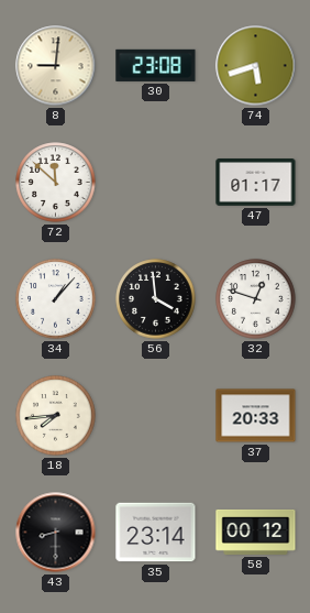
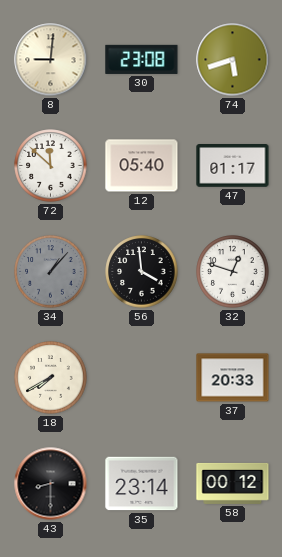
12: none -> 05:40 (142, 166)
34 dial: white -> grey (51, 272)
18: 7:44 -> 7:40 (51, 378)
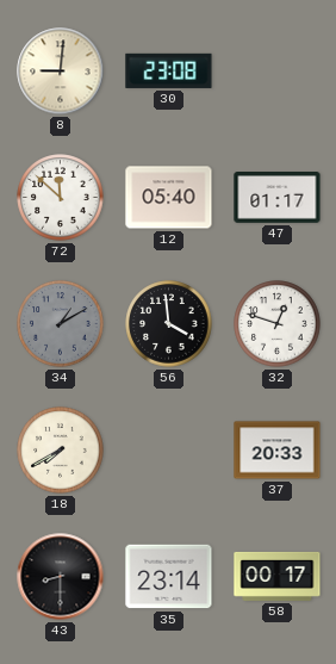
74: 5:42 -> none (233, 60)
34: 1:07 -> 1:10 (61, 324)
58: 00:12 -> 00:17 (278, 576)
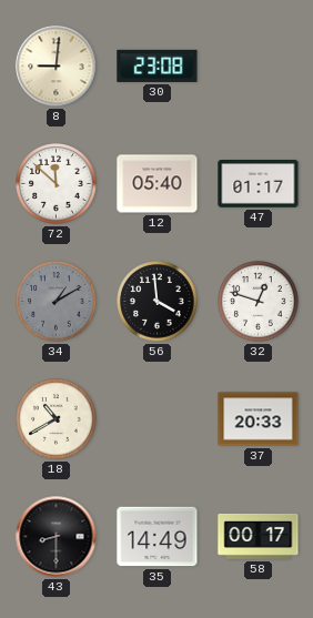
18: 7:40 -> 10:40 (57, 419)
35: 23:14 -> 14:49 (158, 537)
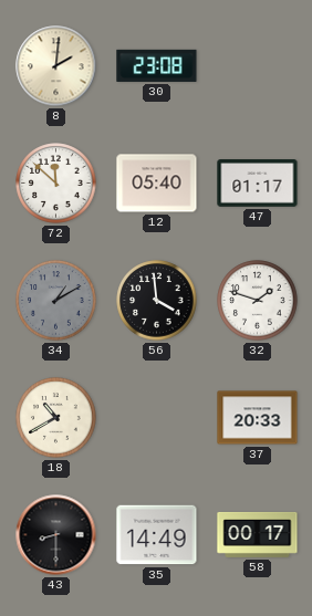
8: 9:01 -> 2:01 (56, 66)
32: 12:48 -> 1:48 (258, 301)
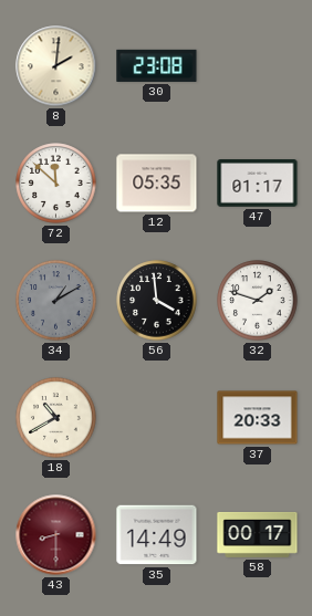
12: 05:40 -> 05:35 (157, 184)
43 dial: black -> burgundy (56, 535)
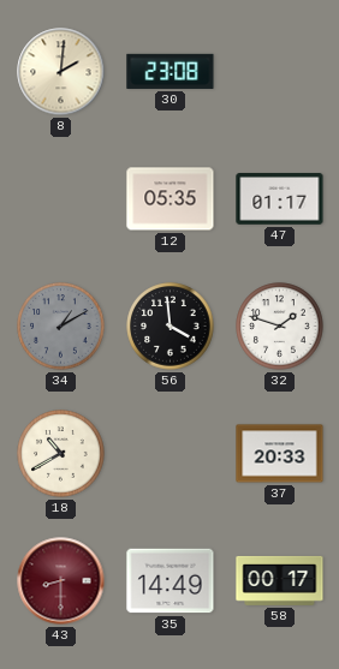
72: 11:52 -> none (56, 184)
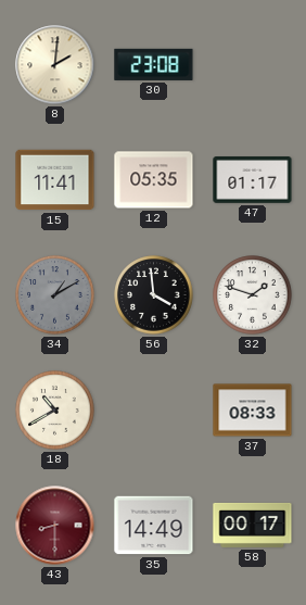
15: none -> 11:41 (55, 180)
37: 20:33 -> 08:33 (253, 411)
